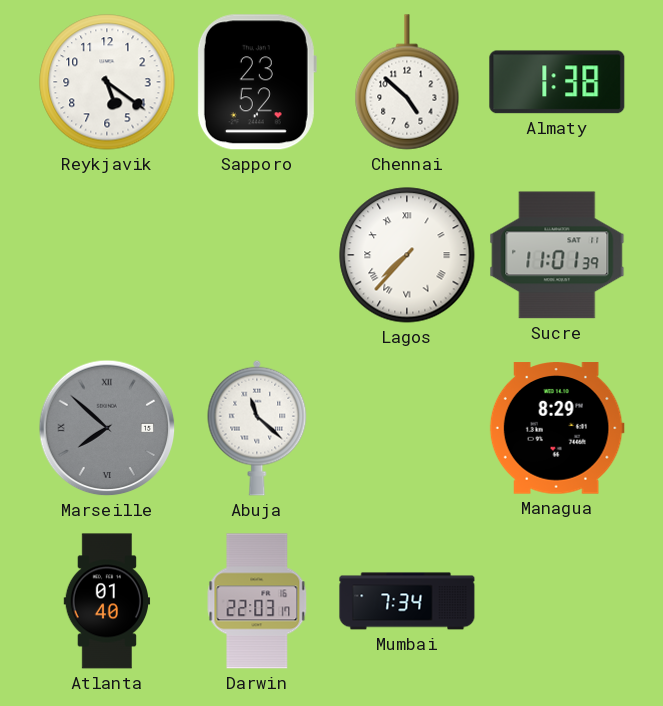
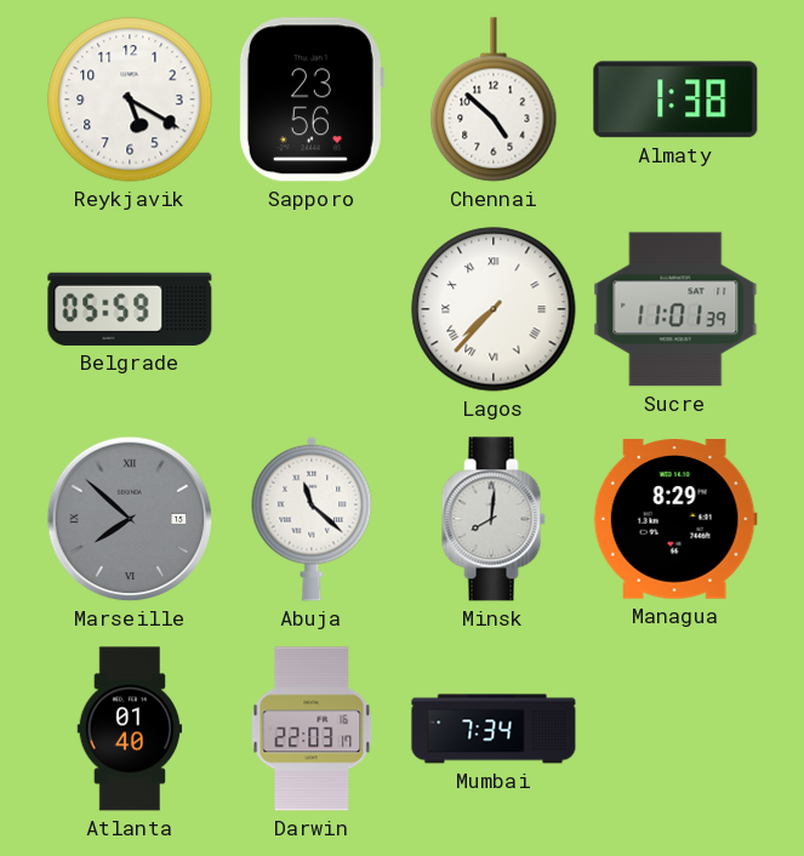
Reykjavik: 5:21 -> 5:20 (130, 99)
Sapporo: 23:52 -> 23:56 (310, 99)
Belgrade: none -> 05:59 (130, 309)
Minsk: none -> 8:01 (494, 519)
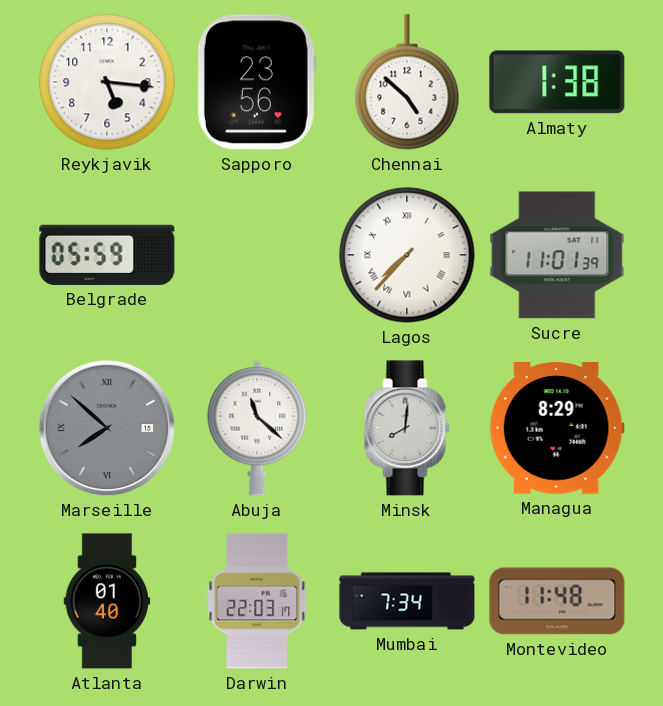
Reykjavik: 5:20 -> 5:16 (107, 82)
Montevideo: none -> 11:48 (557, 601)
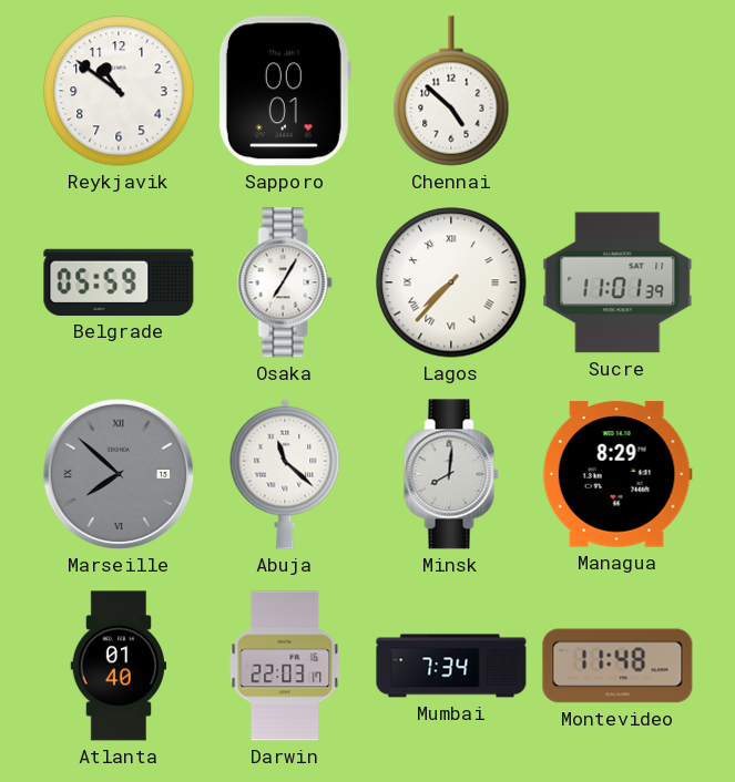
Reykjavik: 5:16 -> 10:51 (119, 91)
Sapporo: 23:56 -> 00:01 (284, 91)
Almaty: 1:38 -> none (557, 82)
Osaka: none -> 7:05 (285, 282)
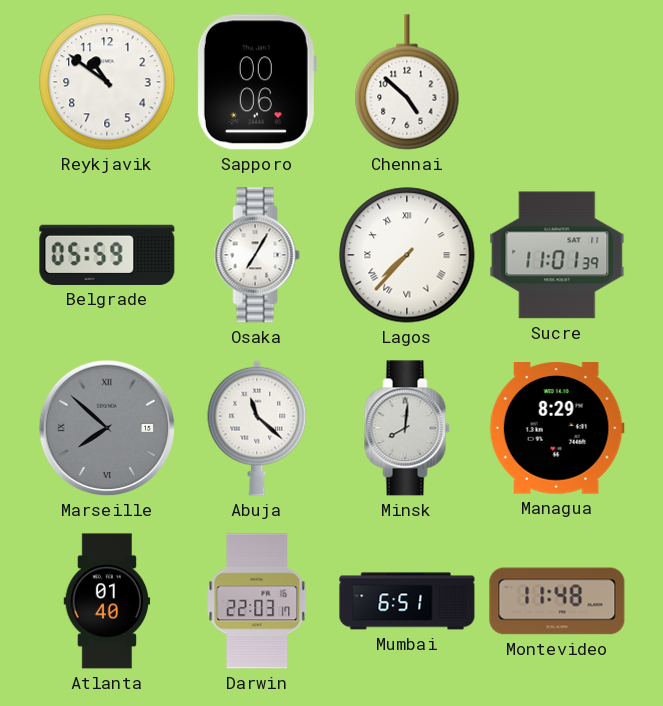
Sapporo: 00:01 -> 00:06 (256, 82)
Mumbai: 7:34 -> 6:51 (407, 601)
